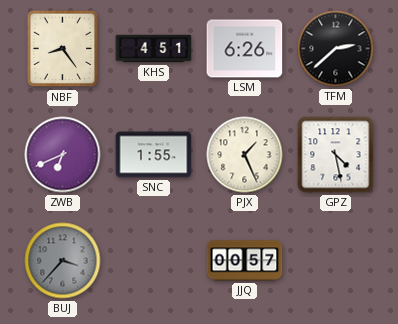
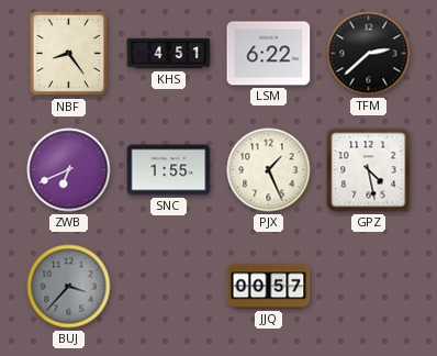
LSM: 6:26 -> 6:22 (269, 54)
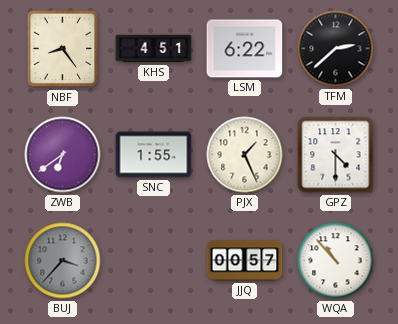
ZWB: 6:41 -> 6:39 (63, 155)
GPZ: 4:28 -> 4:30 (336, 155)
WQA: none -> 10:53 (336, 261)
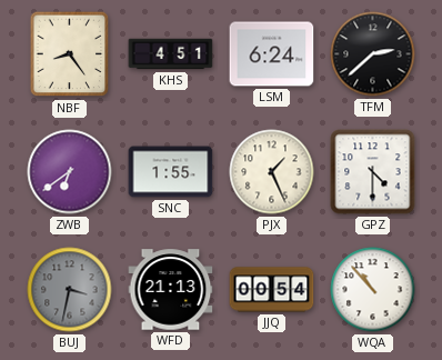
LSM: 6:22 -> 6:24 (272, 54)
BUJ: 3:37 -> 3:32 (70, 290)
WFD: none -> 21:13 (171, 290)
JJQ: 00:57 -> 00:54 (272, 290)
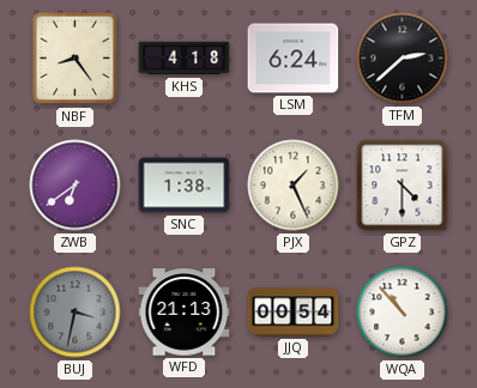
KHS: 4:51 -> 4:18 (185, 59)
SNC: 1:55 -> 1:38 (185, 186)
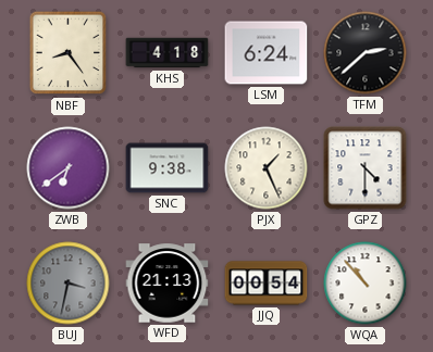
SNC: 1:38 -> 9:38 (168, 168)
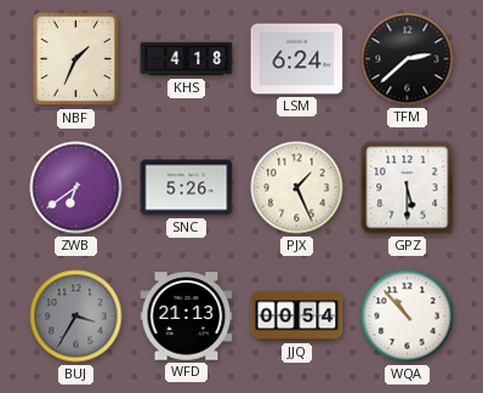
NBF: 8:24 -> 1:34 (76, 59)
SNC: 9:38 -> 5:26 (187, 188)
GPZ: 4:30 -> 5:30 (408, 188)
BUJ: 3:32 -> 3:35 (76, 317)
